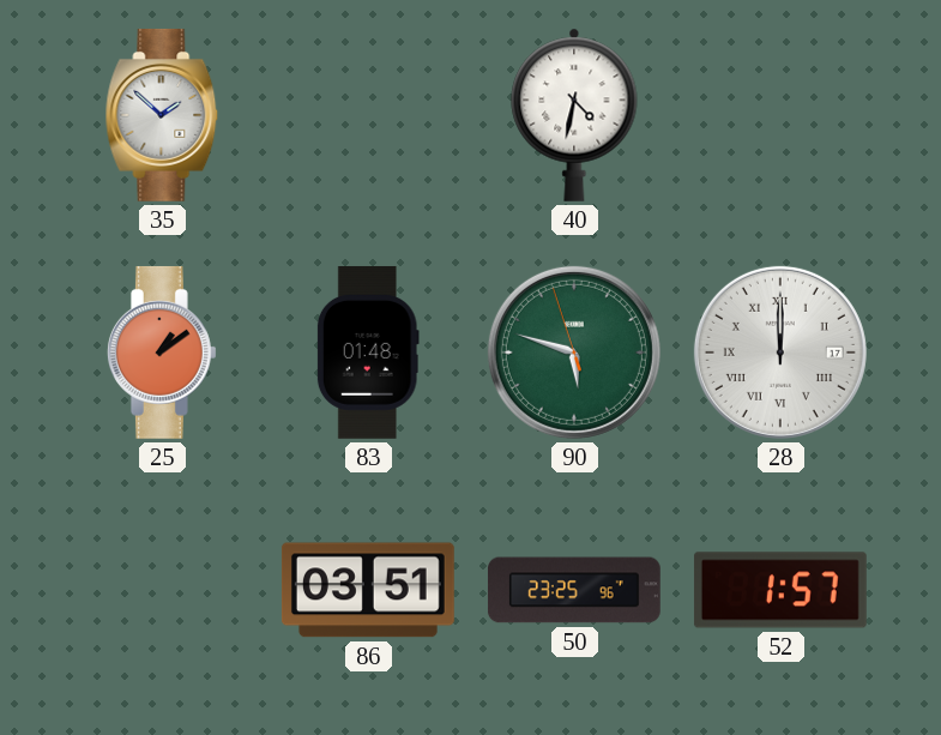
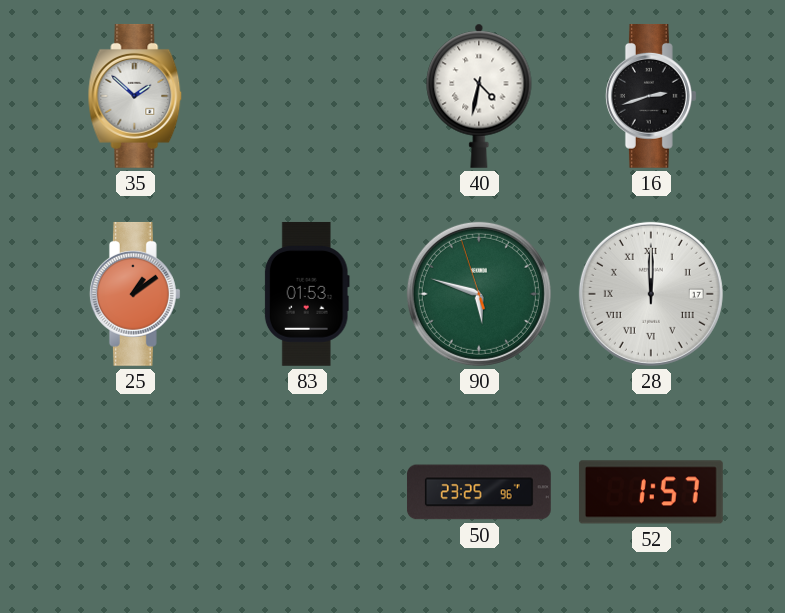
16: none -> 2:42 (651, 96)
83: 01:48 -> 01:53 (307, 294)
86: 03:51 -> none (368, 590)
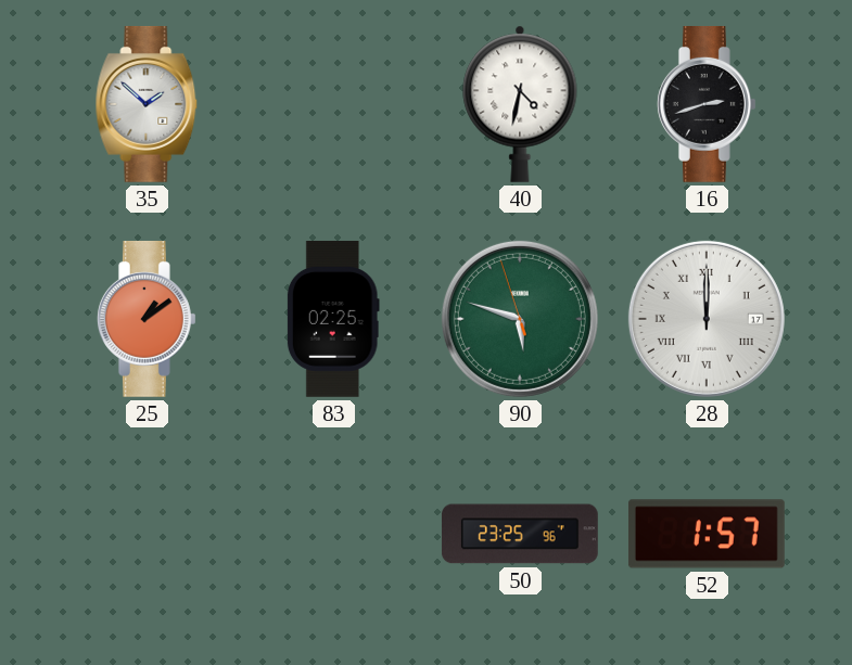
83: 01:53 -> 02:25 (333, 319)
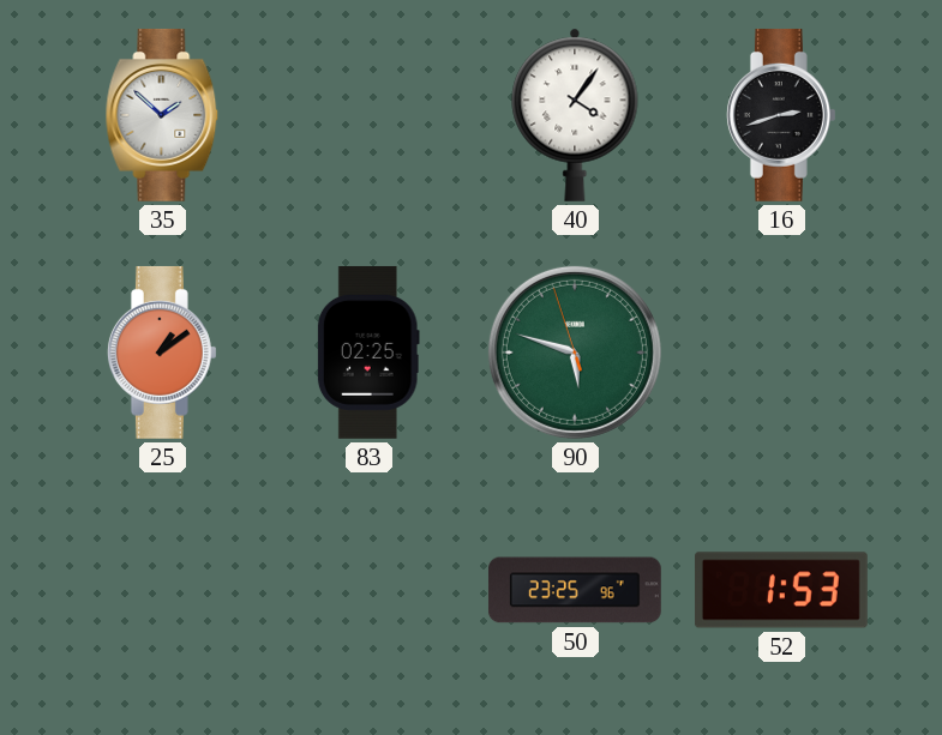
40: 4:32 -> 4:06 (575, 115)
28: 12:00 -> none (707, 319)
52: 1:57 -> 1:53 (781, 590)
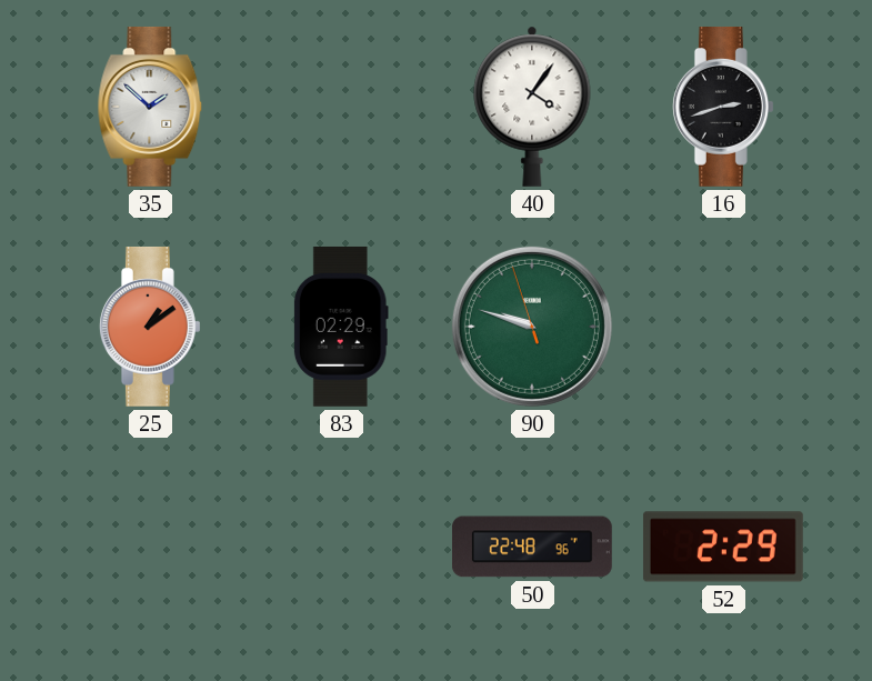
83: 02:25 -> 02:29 (341, 327)
90: 5:47 -> 9:47 (532, 327)
50: 23:25 -> 22:48 (532, 547)
52: 1:53 -> 2:29 (723, 547)
